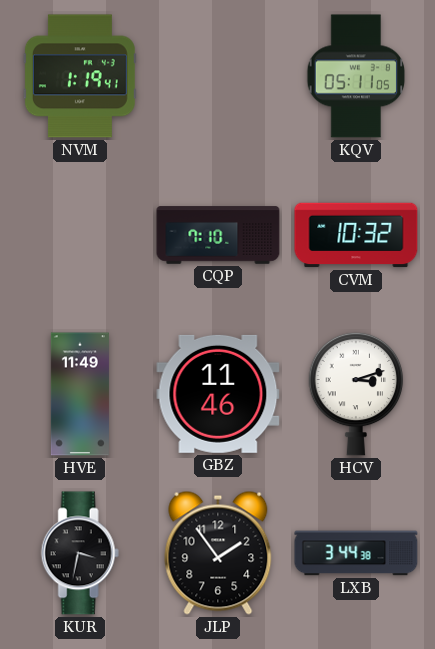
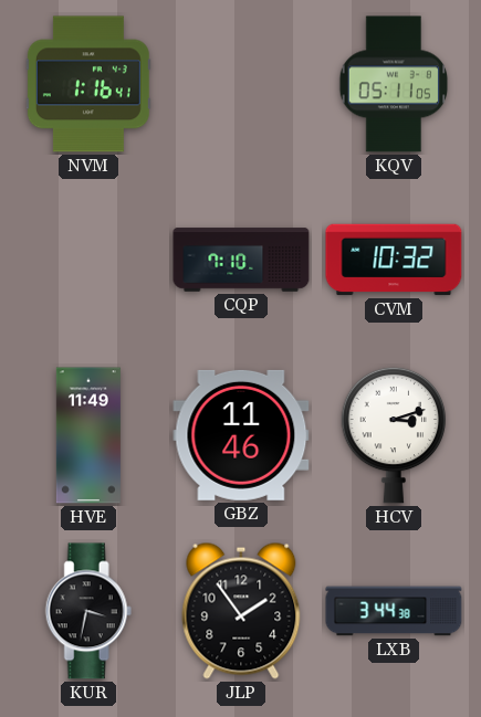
NVM: 1:19 -> 1:16 (88, 84)
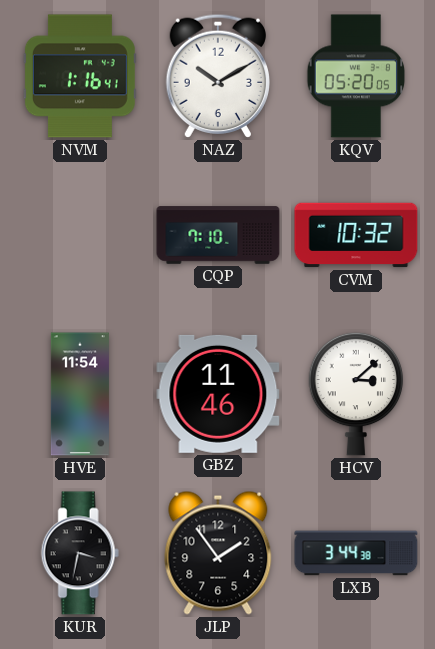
NAZ: none -> 10:10 (217, 76)
KQV: 05:11 -> 05:20 (356, 76)
HVE: 11:49 -> 11:54 (80, 394)
HCV: 3:12 -> 3:08 (356, 394)
